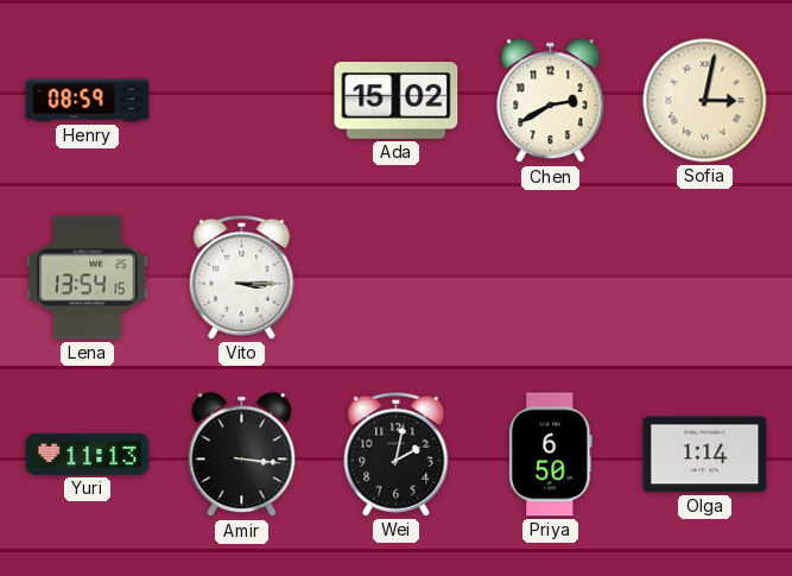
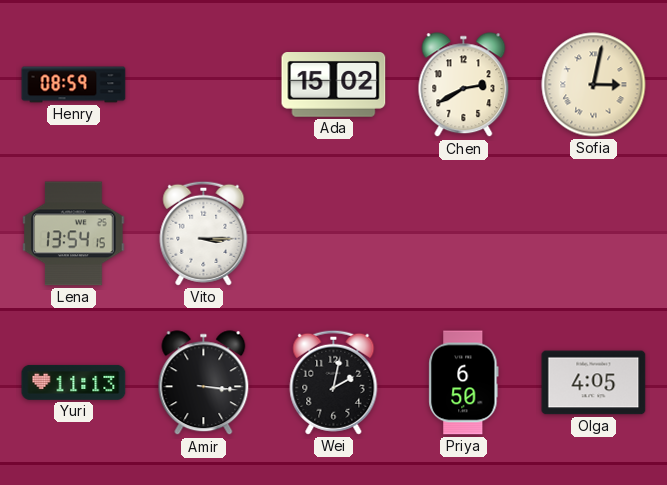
Olga: 1:14 -> 4:05 (594, 383)
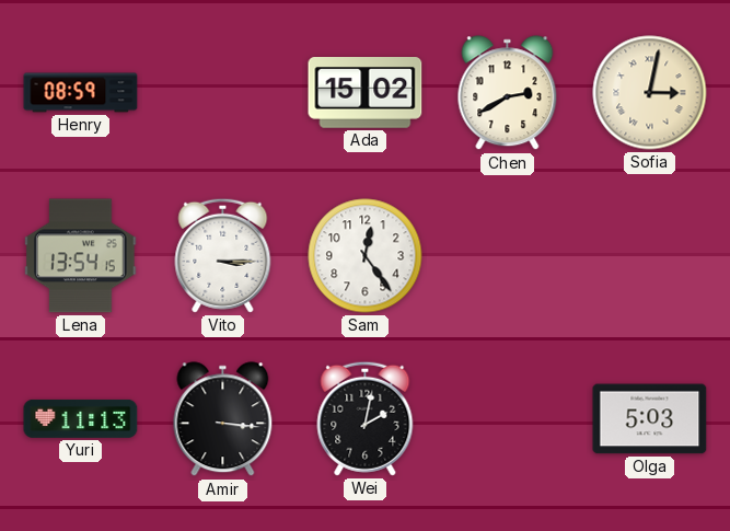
Sam: none -> 12:24 (366, 256)
Priya: 6:50 -> none (464, 383)
Olga: 4:05 -> 5:03 (650, 419)
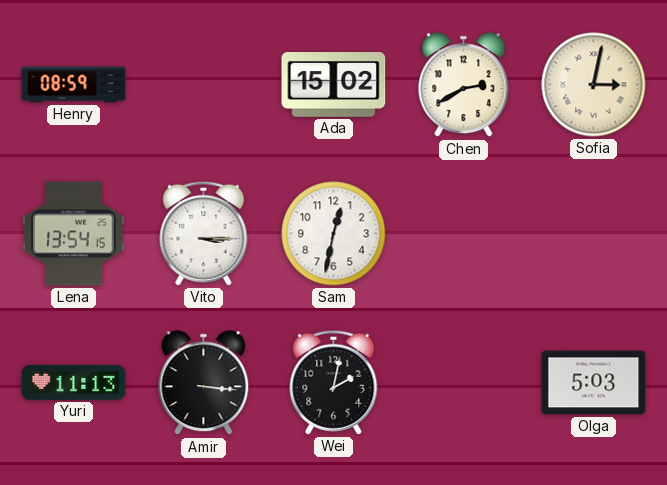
Sam: 12:24 -> 12:32 (334, 234)
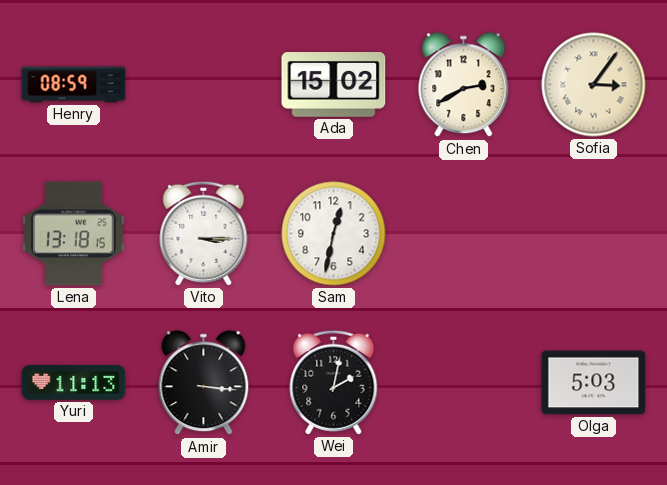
Sofia: 3:02 -> 3:06 (594, 85)
Lena: 13:54 -> 13:18 (74, 234)
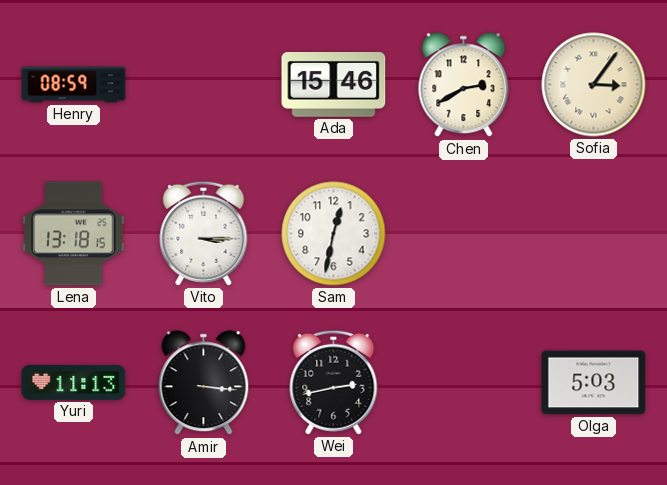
Ada: 15:02 -> 15:46 (334, 85)
Wei: 2:02 -> 2:43 (334, 382)
